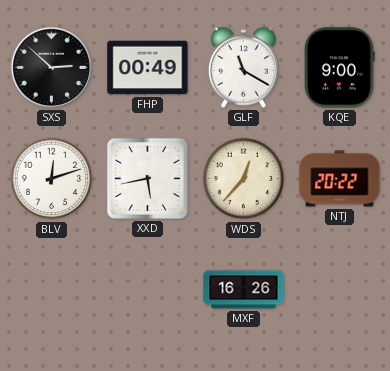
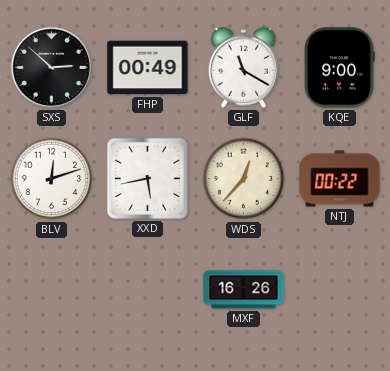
NTJ: 20:22 -> 00:22 (340, 179)
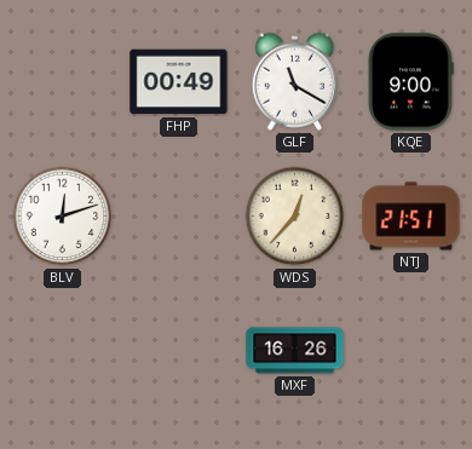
SXS: 2:52 -> none (51, 67)
XXD: 5:43 -> none (147, 178)
NTJ: 00:22 -> 21:51 (411, 217)
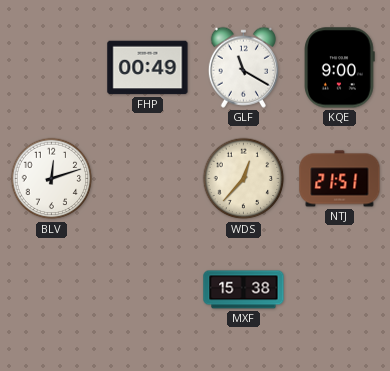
MXF: 16:26 -> 15:38 (244, 290)
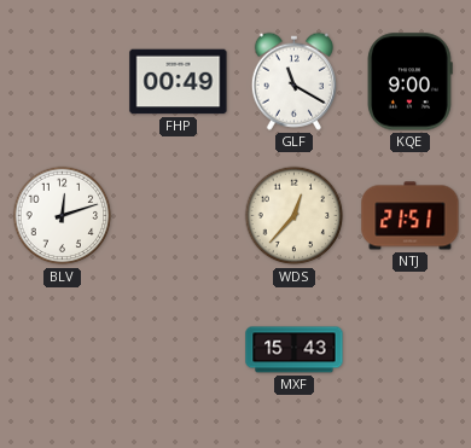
MXF: 15:38 -> 15:43 (295, 350)
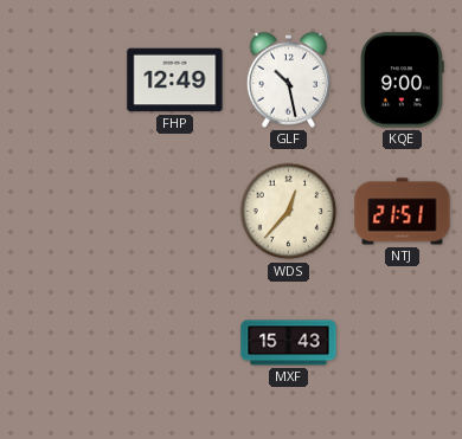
FHP: 00:49 -> 12:49 (175, 80)
GLF: 11:20 -> 10:28 (288, 79)
BLV: 12:12 -> none (63, 216)
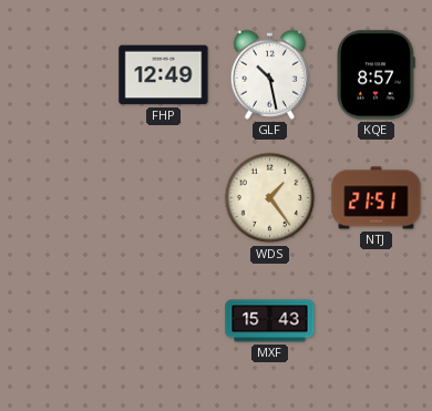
KQE: 9:00 -> 8:57 (377, 75)
WDS: 12:37 -> 1:24 (270, 198)
